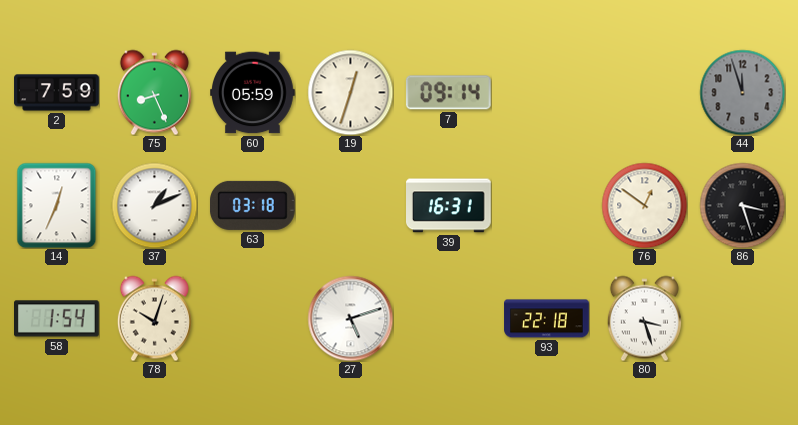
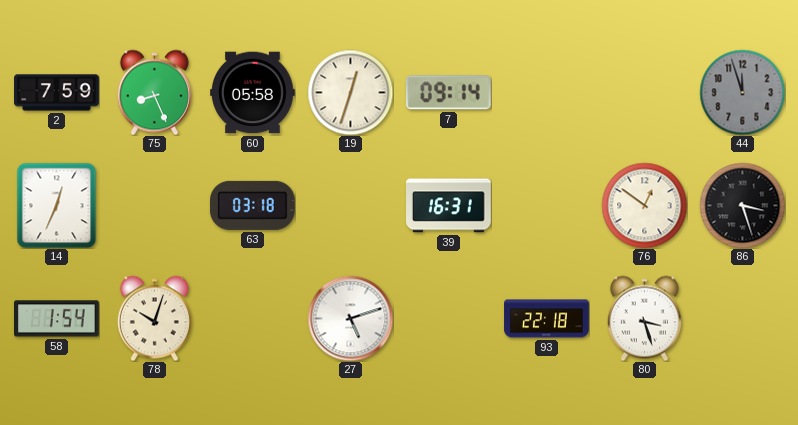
60: 05:59 -> 05:58 (253, 93)
37: 1:11 -> none (154, 205)
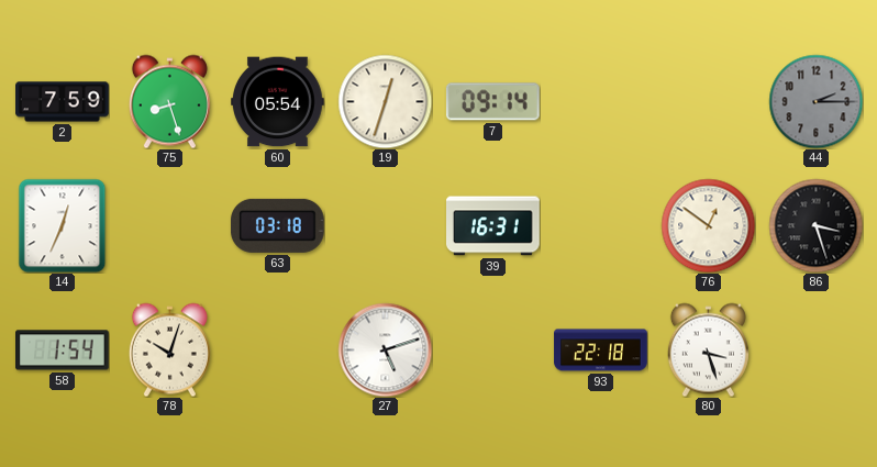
75: 8:26 -> 8:27 (169, 101)
60: 05:58 -> 05:54 (278, 102)
44: 11:57 -> 2:15 (815, 101)
